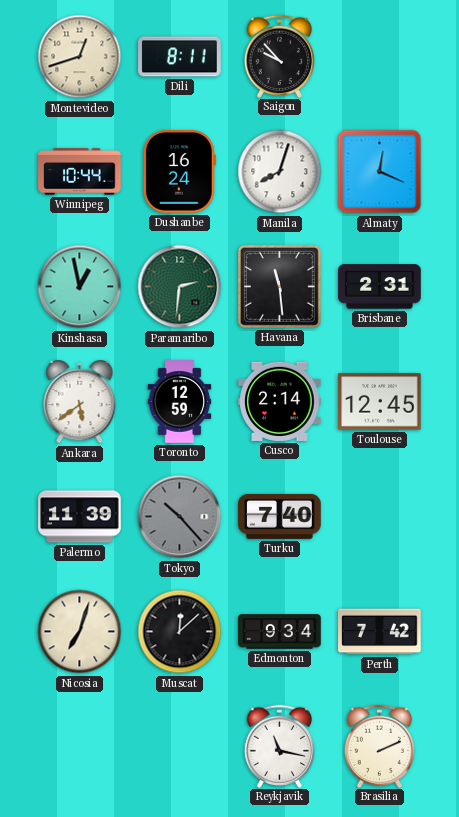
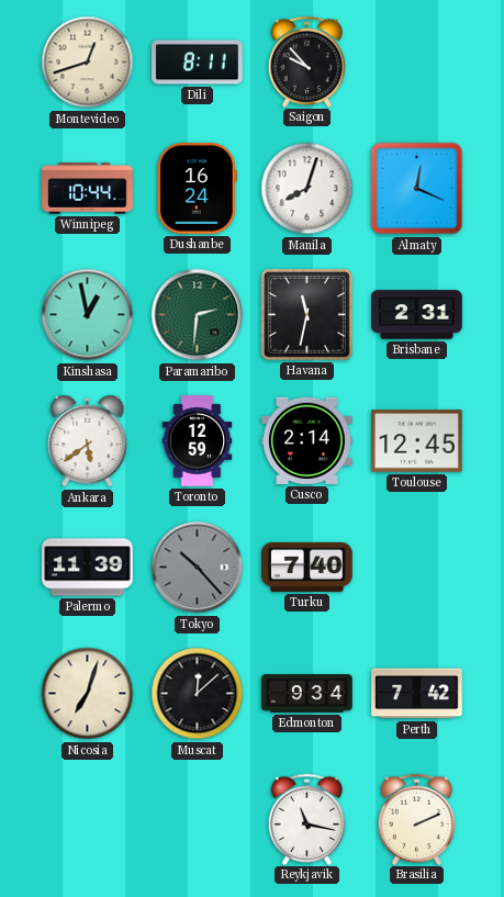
Havana: 11:29 -> 11:32 (306, 314)
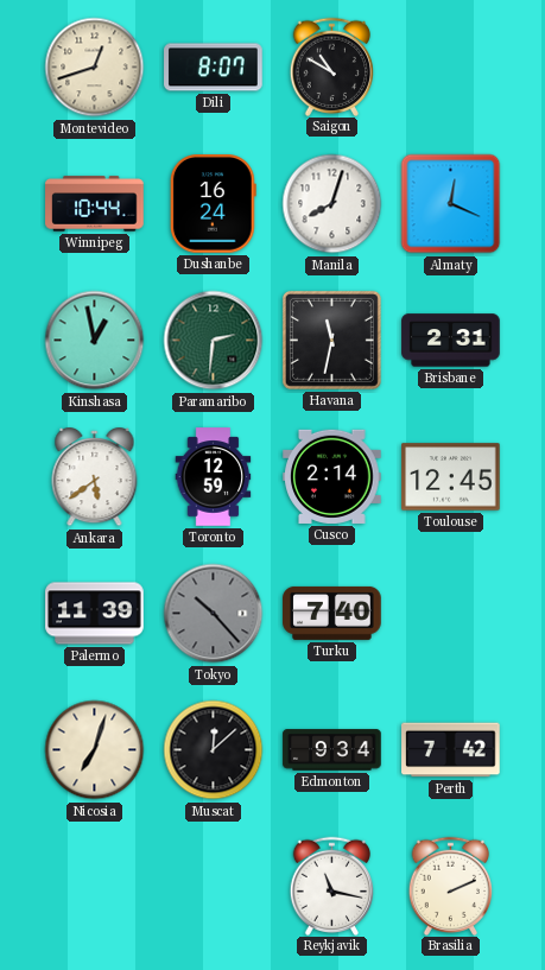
Dili: 8:11 -> 8:07 (214, 68)
Saigon: 9:53 -> 10:50 (332, 66)
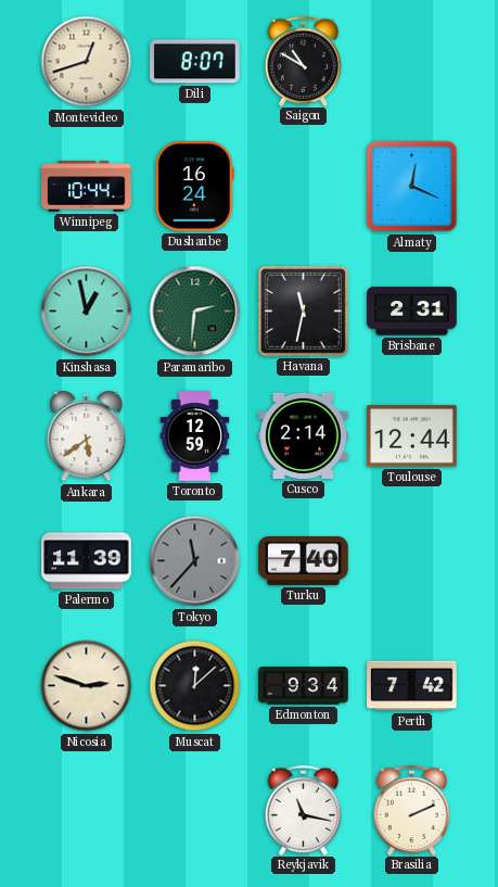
Manila: 8:03 -> none (332, 204)
Toulouse: 12:45 -> 12:44 (412, 436)
Tokyo: 10:23 -> 11:37 (195, 561)
Nicosia: 7:03 -> 2:48 (87, 686)
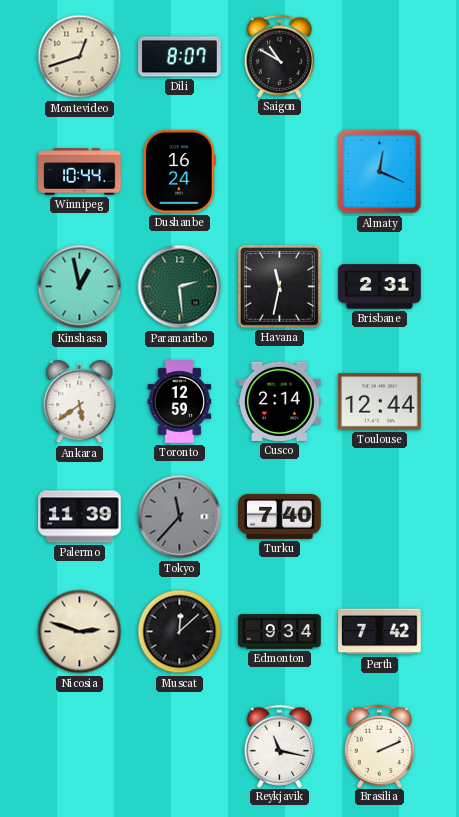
Paramaribo: 2:31 -> 2:29 (180, 287)
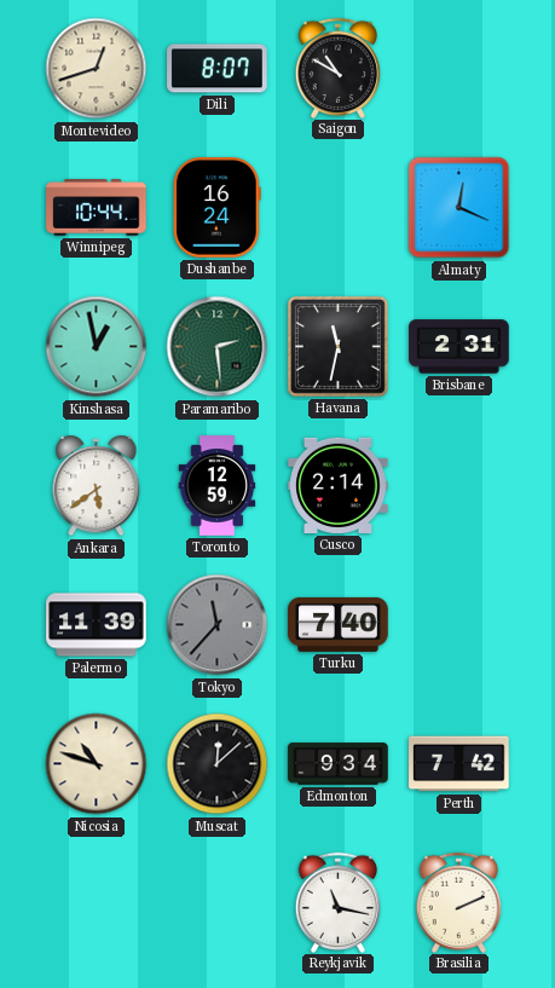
Toulouse: 12:44 -> none (380, 402)
Nicosia: 2:48 -> 10:48 (97, 764)
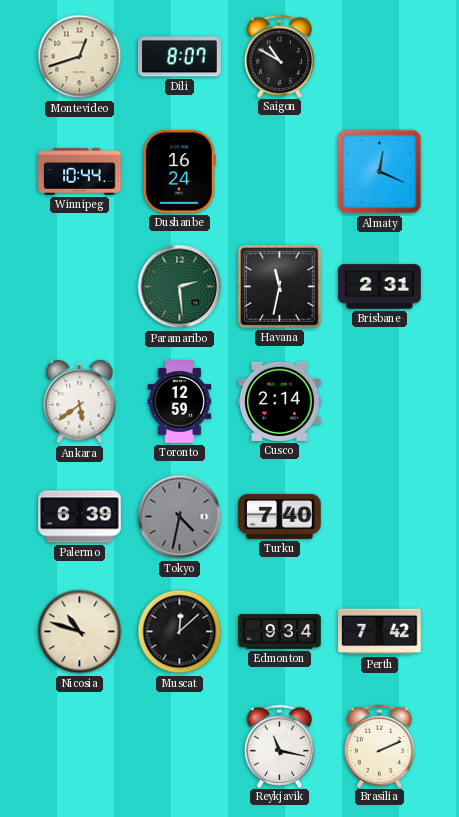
Kinshasa: 12:58 -> none (97, 347)
Palermo: 11:39 -> 6:39 (80, 517)
Tokyo: 11:37 -> 4:32 (180, 517)
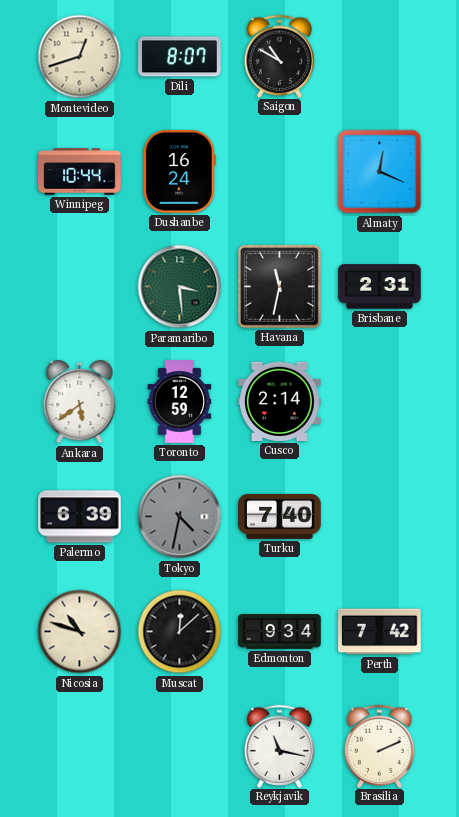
Paramaribo: 2:29 -> 3:29 (180, 287)
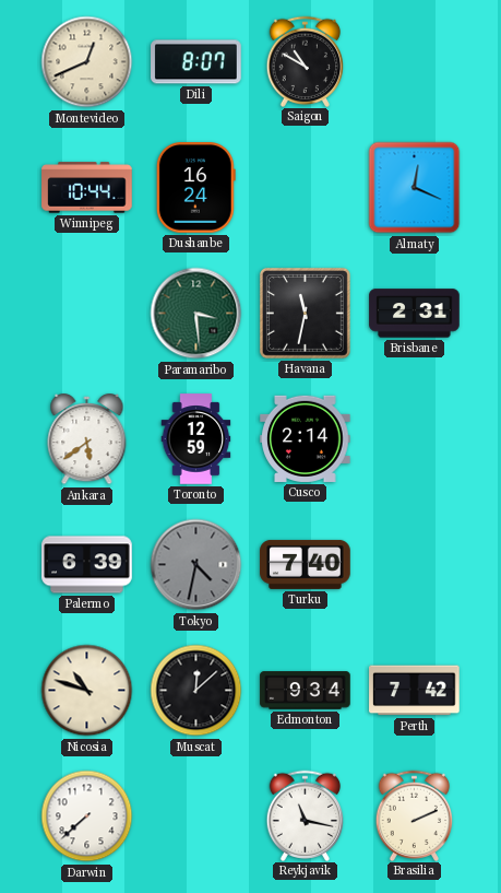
Montevideo: 12:42 -> 12:41 (87, 62)
Darwin: none -> 7:38 (87, 816)
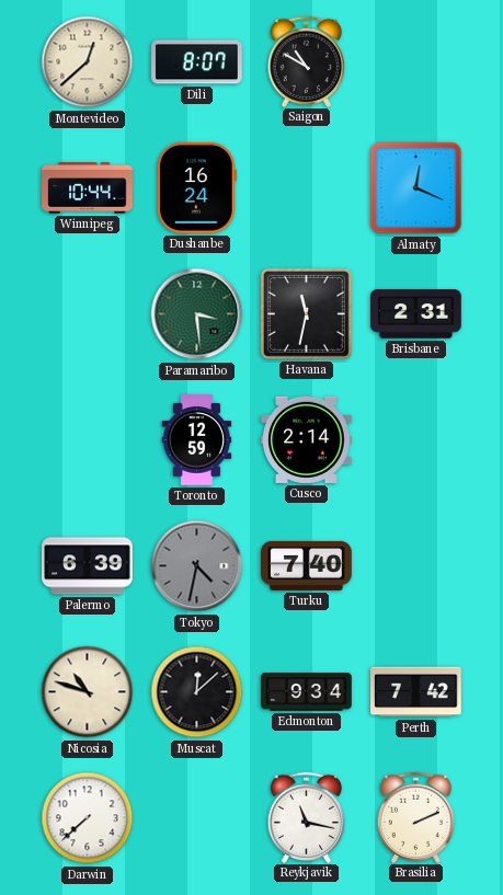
Montevideo: 12:41 -> 12:38 (88, 62)
Ankara: 5:39 -> none (87, 440)
